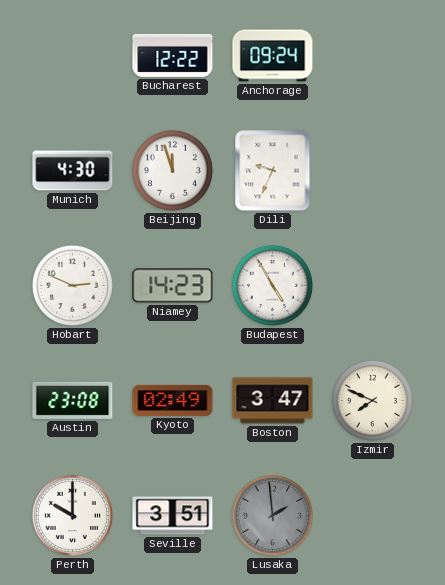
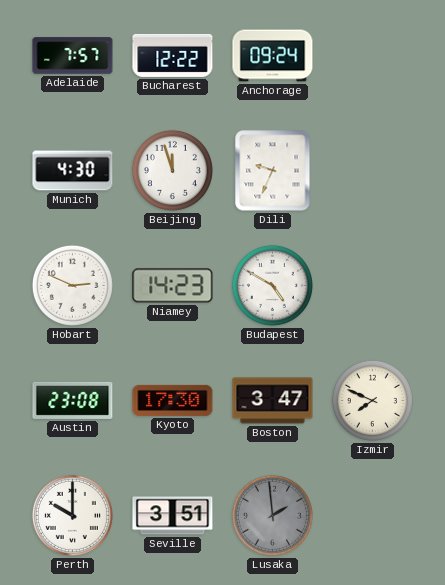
Adelaide: none -> 7:57 (73, 56)
Budapest: 4:55 -> 4:50 (272, 285)
Kyoto: 02:49 -> 17:30 (173, 400)
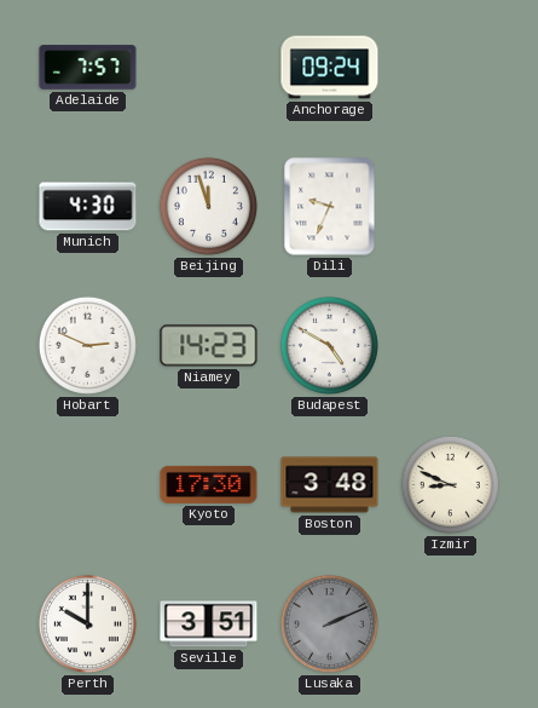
Bucharest: 12:22 -> none (173, 55)
Austin: 23:08 -> none (73, 400)
Boston: 3:47 -> 3:48 (330, 485)
Izmir: 7:49 -> 8:49 (450, 484)
Lusaka: 1:59 -> 2:11 (329, 623)
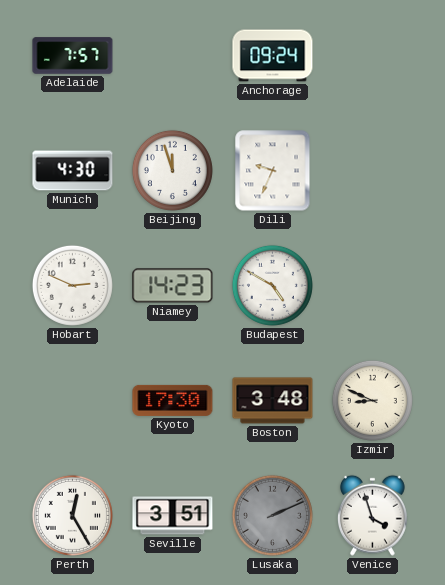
Perth: 10:00 -> 12:25 (72, 515)
Venice: none -> 3:57 (372, 515)
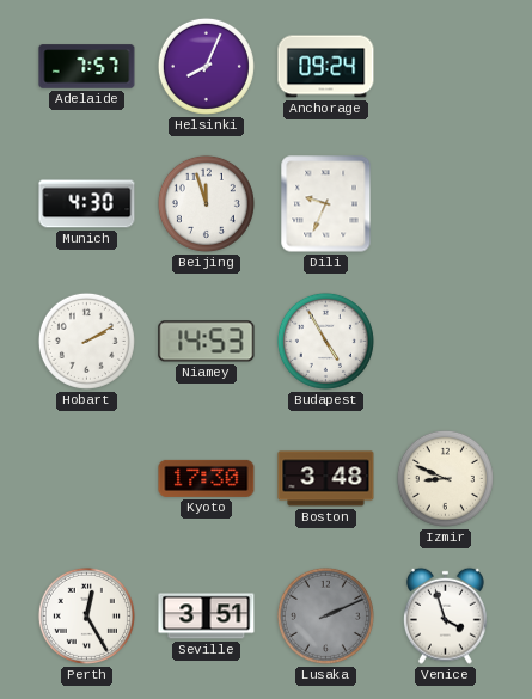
Helsinki: none -> 8:04 (206, 66)
Hobart: 2:49 -> 2:10 (86, 341)
Niamey: 14:23 -> 14:53 (207, 342)
Budapest: 4:50 -> 4:55 (325, 341)
